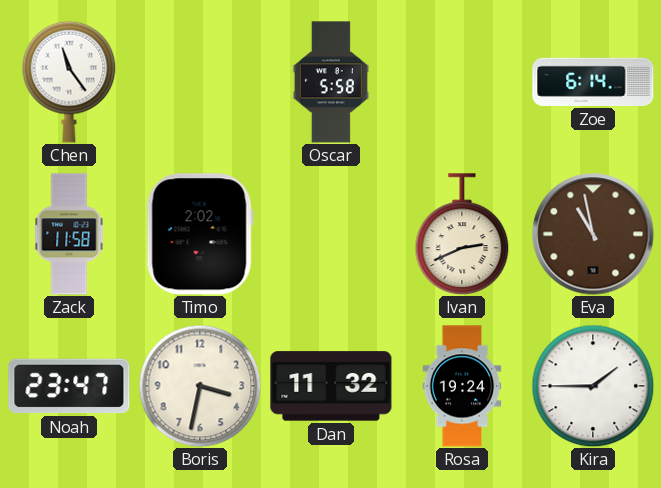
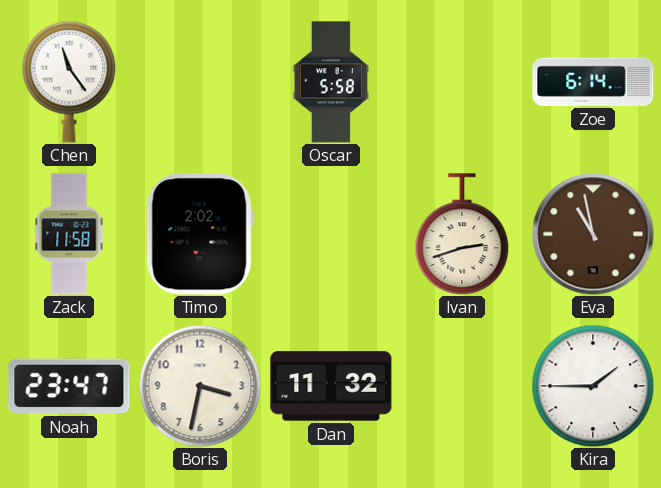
Ivan: 2:41 -> 2:42 (462, 234)
Rosa: 19:24 -> none (462, 386)
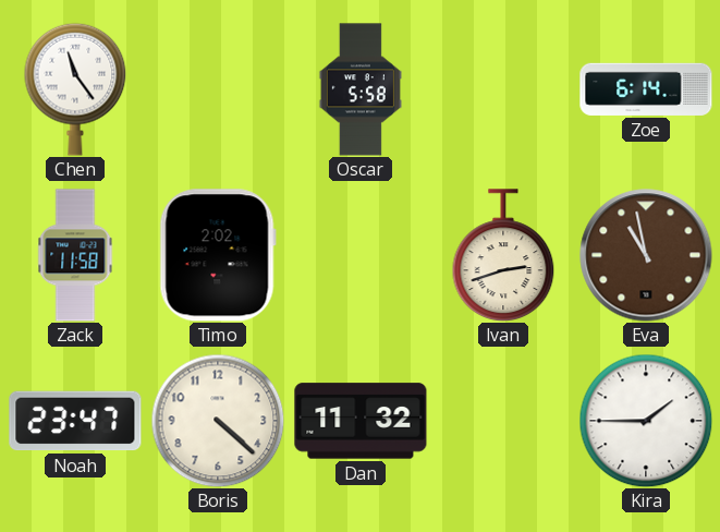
Boris: 3:32 -> 4:22 (218, 421)
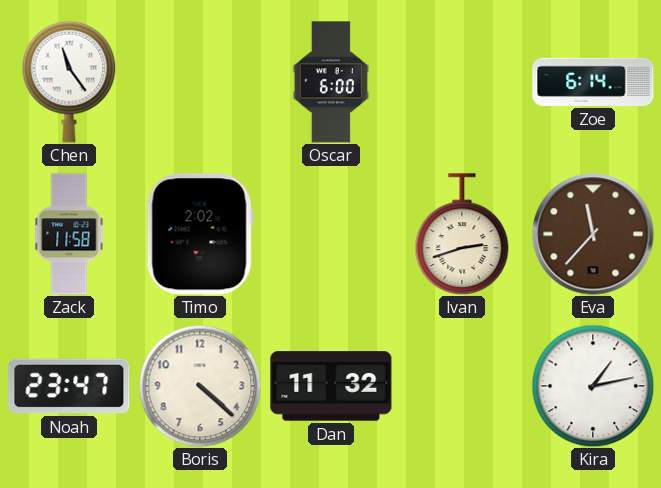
Oscar: 5:58 -> 6:00 (331, 82)
Eva: 10:58 -> 11:37 (593, 234)
Kira: 1:45 -> 1:13 (593, 386)
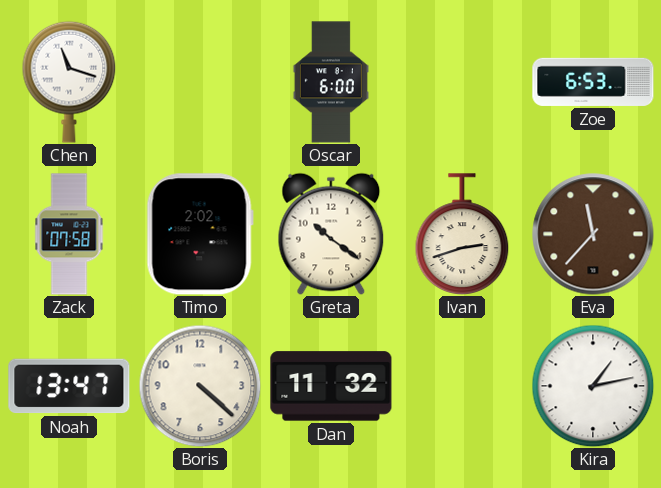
Chen: 11:24 -> 11:18 (69, 82)
Zoe: 6:14 -> 6:53 (593, 82)
Zack: 11:58 -> 07:58 (69, 234)
Greta: none -> 10:21 (331, 234)
Noah: 23:47 -> 13:47 (69, 386)
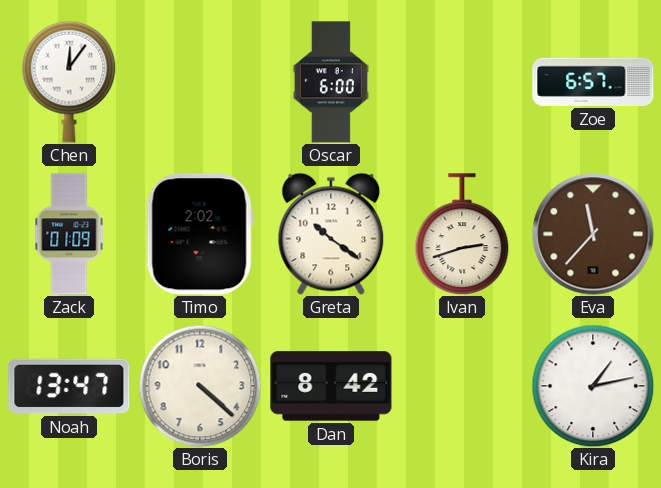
Chen: 11:18 -> 12:06 (69, 82)
Zoe: 6:53 -> 6:57 (593, 82)
Zack: 07:58 -> 01:09 (69, 234)
Dan: 11:32 -> 8:42 (331, 386)
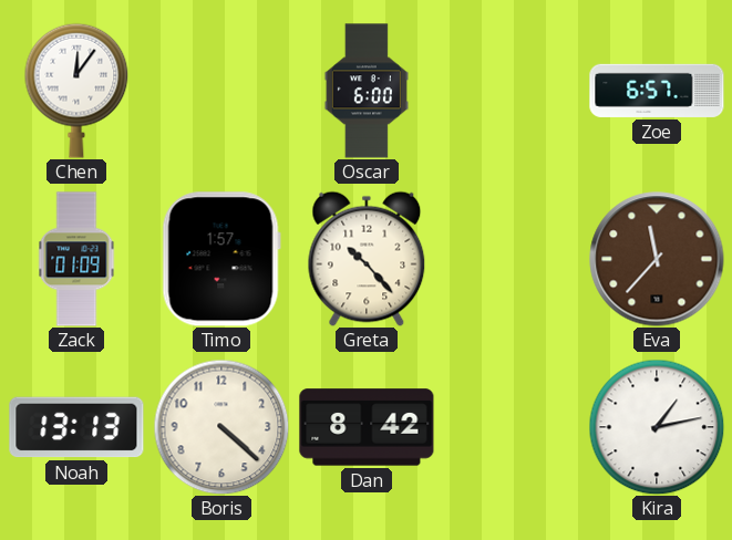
Timo: 2:02 -> 1:57 (221, 259)
Greta: 10:21 -> 10:23 (367, 259)
Ivan: 2:42 -> none (462, 234)
Noah: 13:47 -> 13:13 (76, 427)
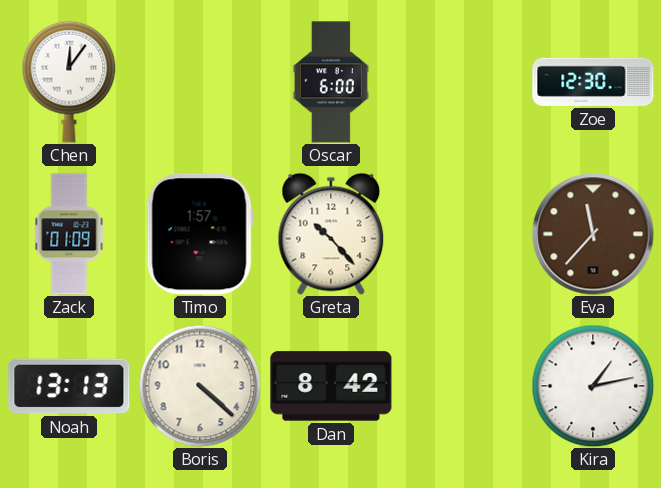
Zoe: 6:57 -> 12:30 (593, 82)
